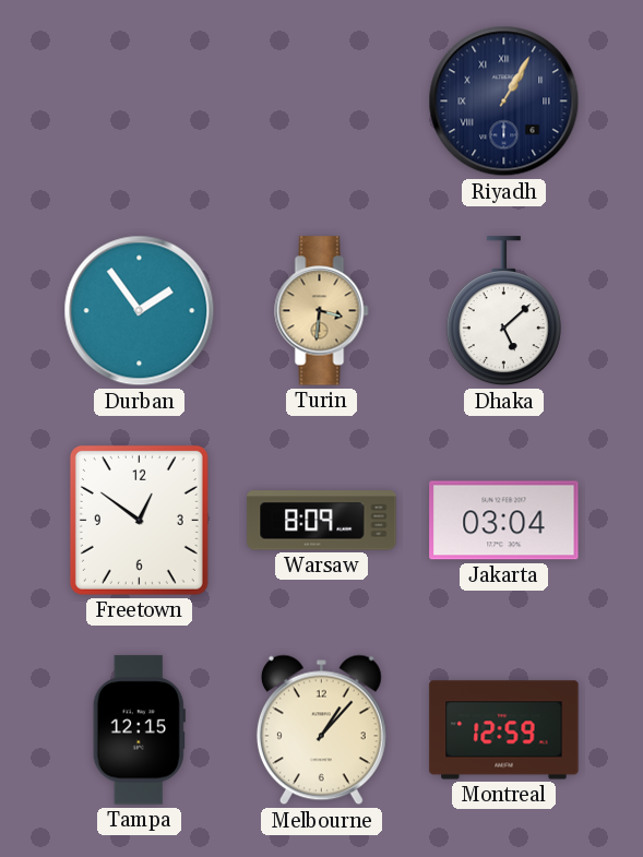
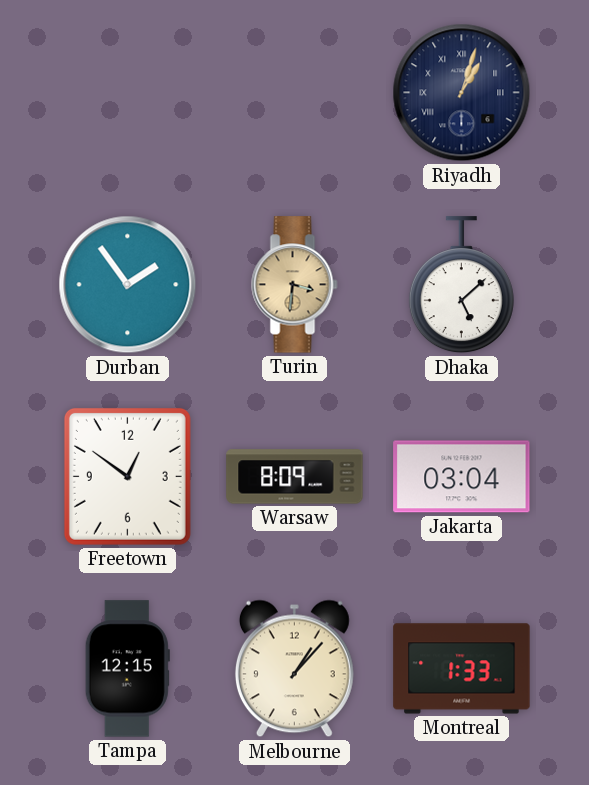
Riyadh: 1:05 -> 1:03 (462, 93)
Montreal: 12:59 -> 1:33 (462, 669)
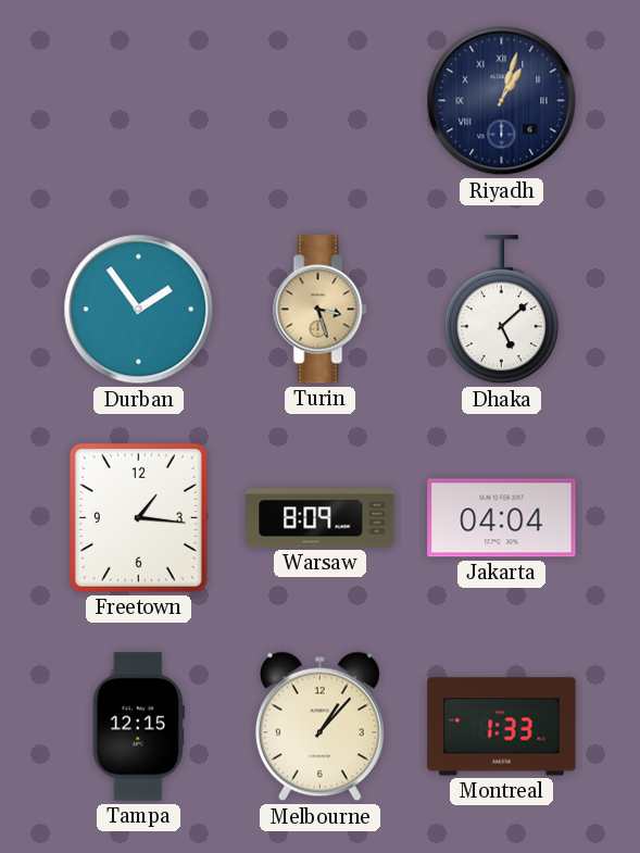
Turin: 3:31 -> 3:27 (321, 310)
Freetown: 12:51 -> 1:16 (138, 517)
Jakarta: 03:04 -> 04:04 (502, 518)
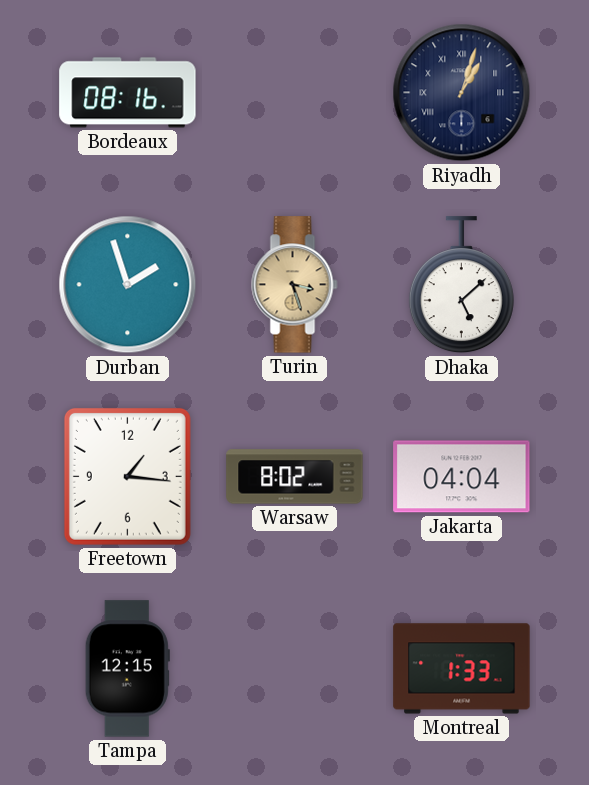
Bordeaux: none -> 08:16 (128, 93)
Durban: 1:54 -> 1:57 (128, 285)
Warsaw: 8:09 -> 8:02 (295, 477)
Melbourne: 1:07 -> none (319, 727)
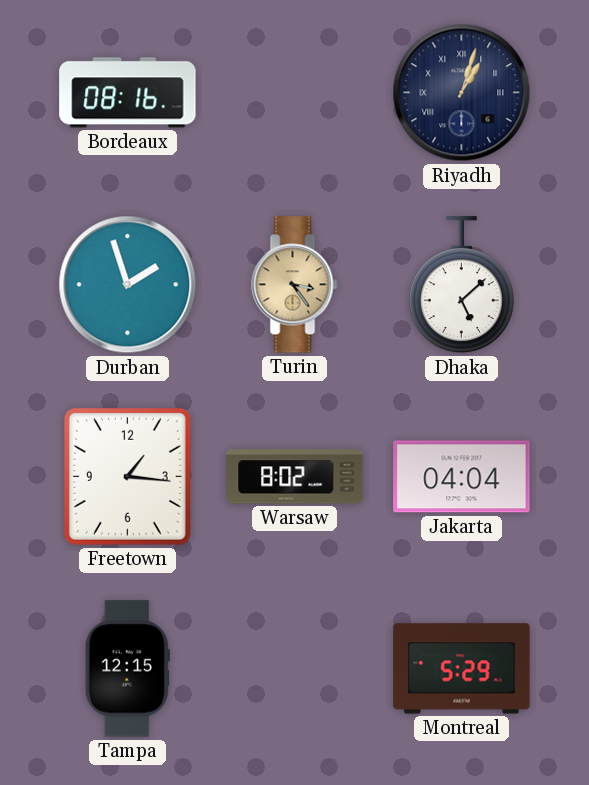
Turin: 3:27 -> 3:24 (295, 285)
Montreal: 1:33 -> 5:29 (462, 669)
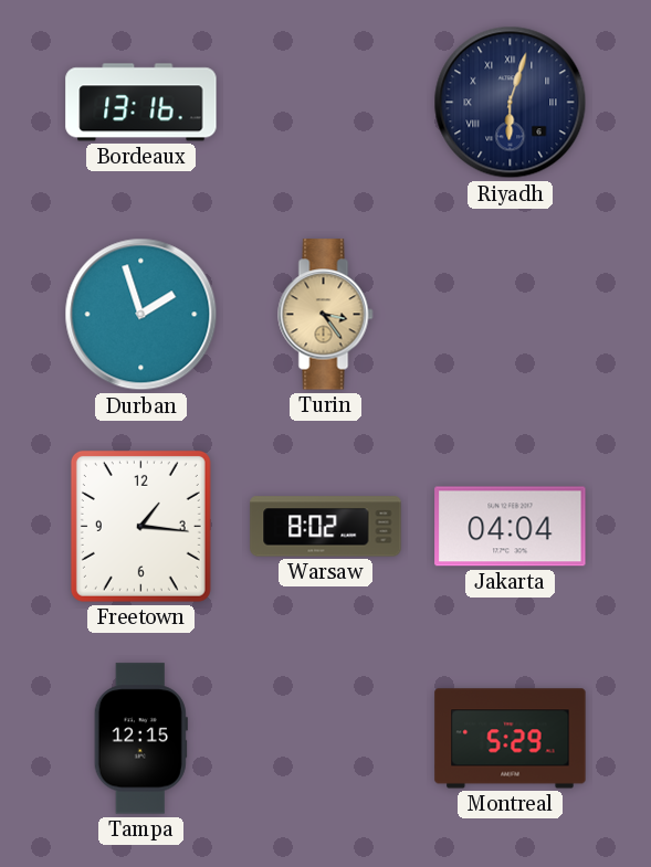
Bordeaux: 08:16 -> 13:16 (141, 103)
Riyadh: 1:03 -> 6:03 (511, 103)
Dhaka: 5:08 -> none (461, 285)
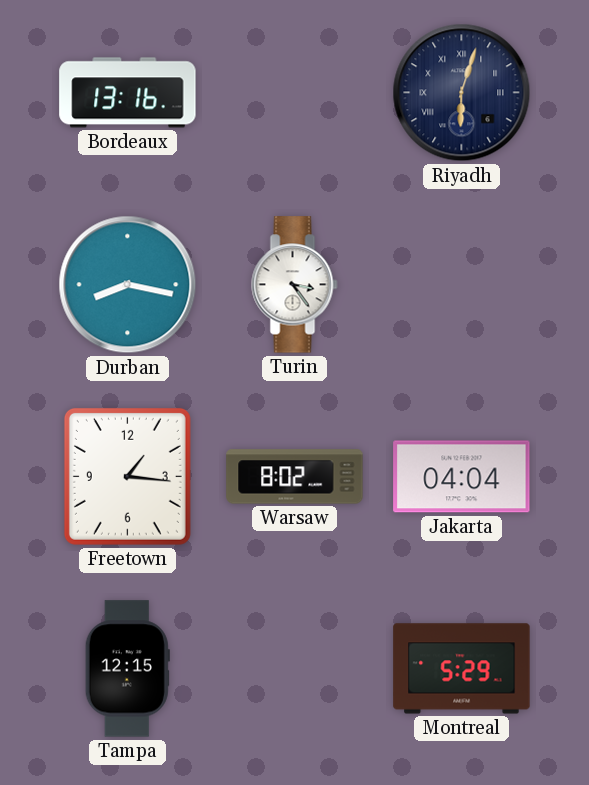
Durban: 1:57 -> 8:17 (128, 285)
Turin dial: champagne -> white (295, 285)
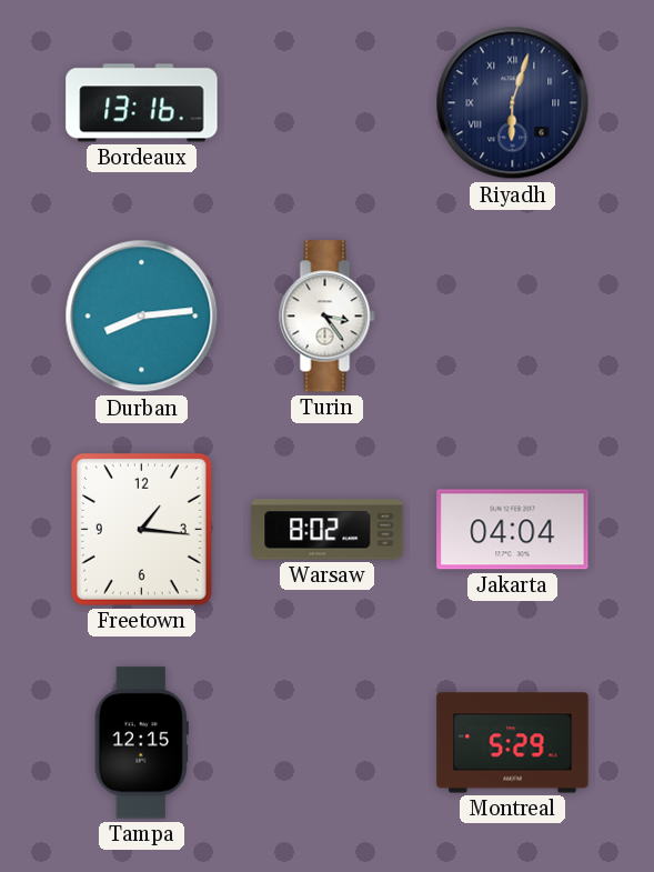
Durban: 8:17 -> 8:14 (142, 317)
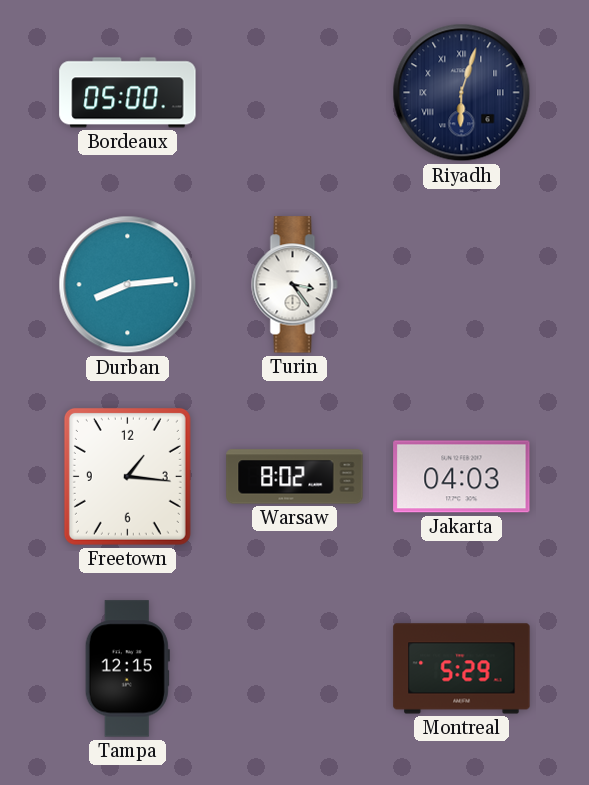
Bordeaux: 13:16 -> 05:00 (128, 93)
Jakarta: 04:04 -> 04:03 (462, 477)
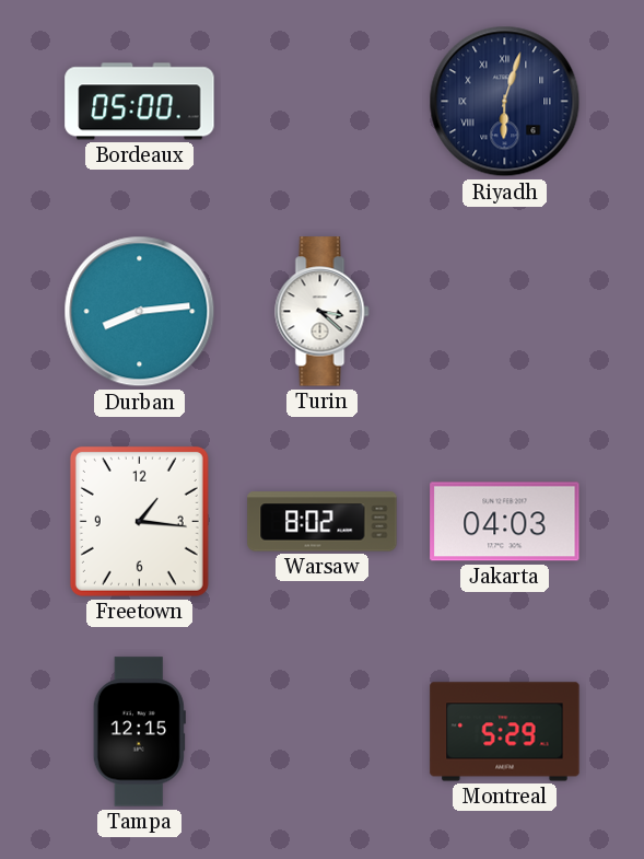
Turin: 3:24 -> 3:22 (323, 312)
